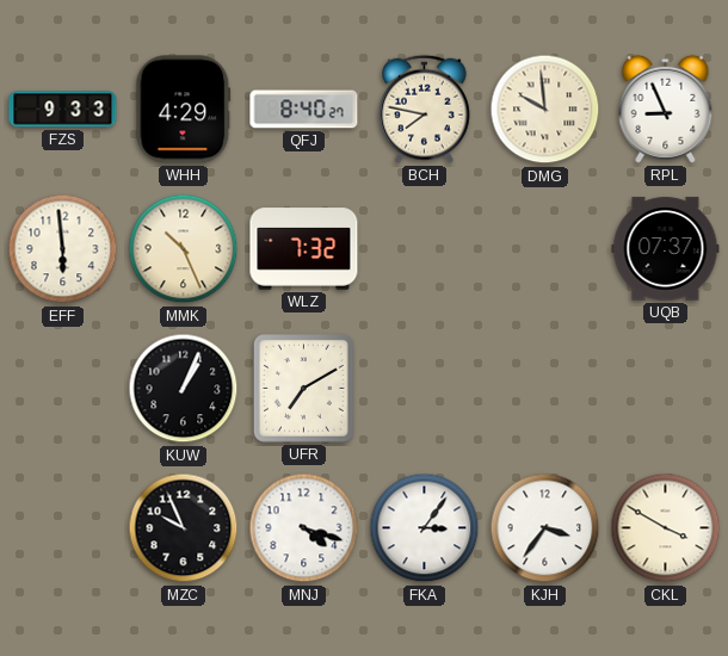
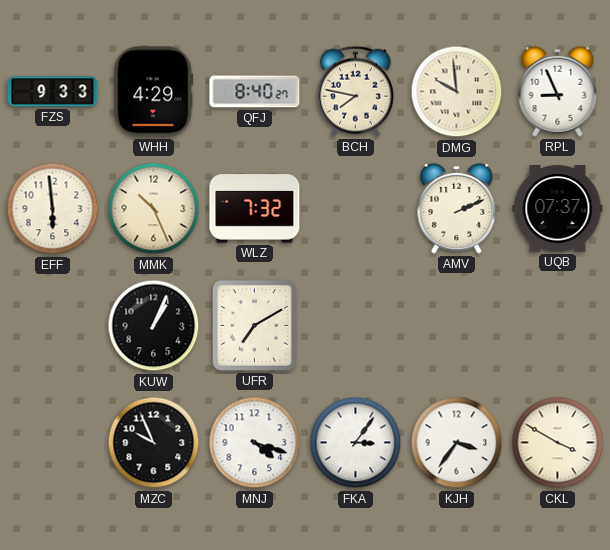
AMV: none -> 2:11 (457, 208)
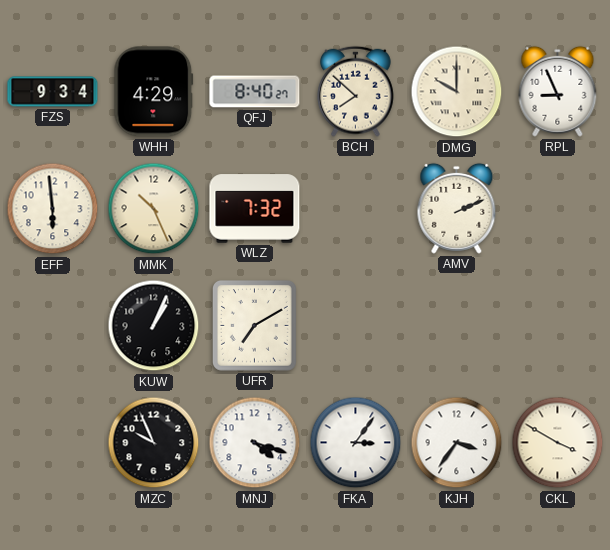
FZS: 9:33 -> 9:34 (53, 92)
BCH: 7:47 -> 7:52 (356, 91)
DMG: 9:59 -> 10:00 (457, 92)
UQB: 07:37 -> none (558, 209)
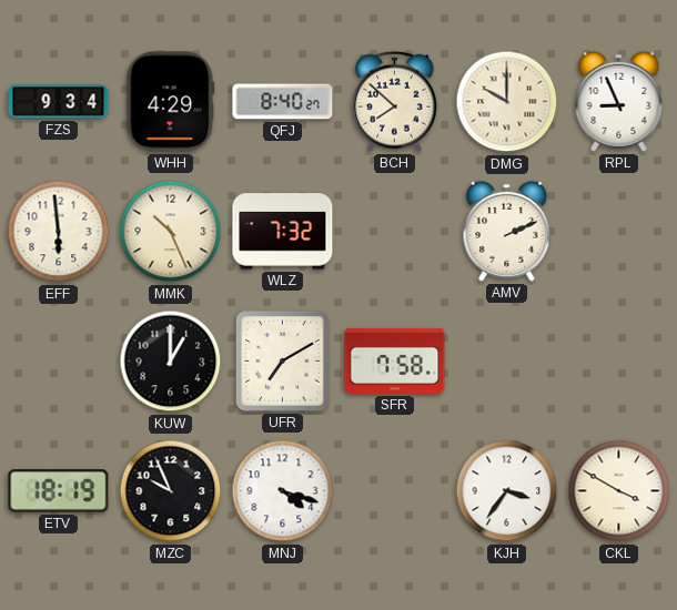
KUW: 1:04 -> 1:00 (171, 362)
SFR: none -> 7:58 (395, 360)
ETV: none -> 18:19 (59, 491)
FKA: 3:06 -> none (356, 443)
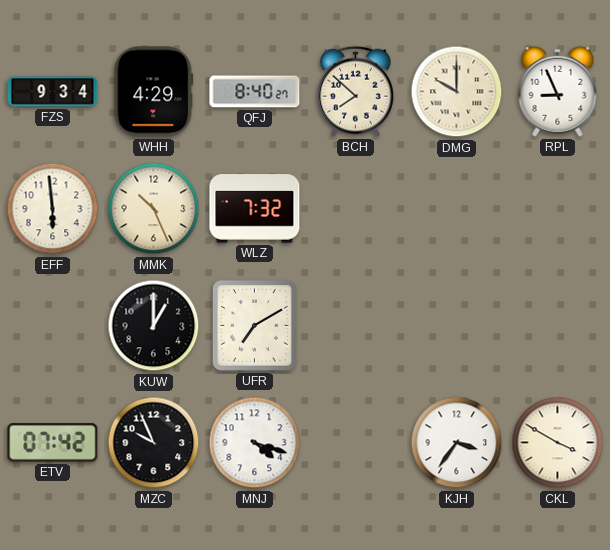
AMV: 2:11 -> none (507, 231)
SFR: 7:58 -> none (395, 360)
ETV: 18:19 -> 07:42 (53, 443)
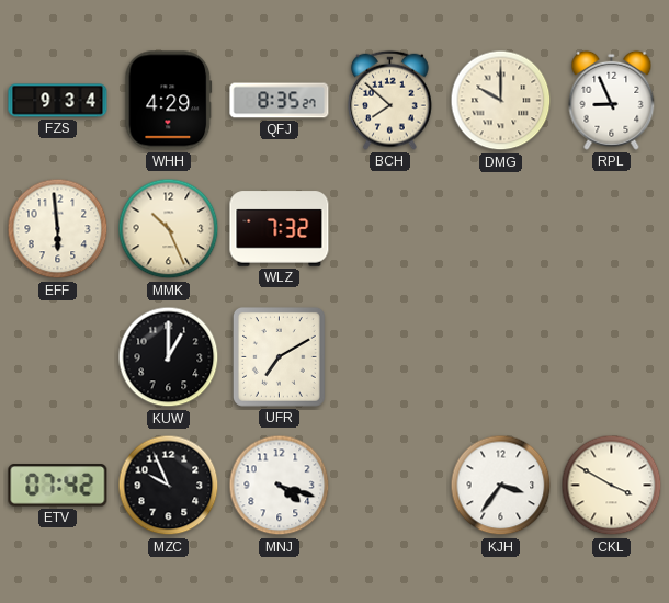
QFJ: 8:40 -> 8:35 (280, 101)
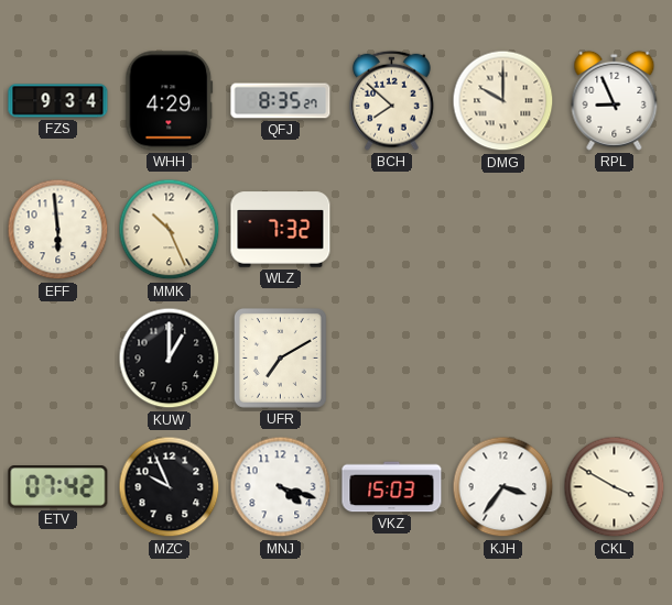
VKZ: none -> 15:03 (392, 487)
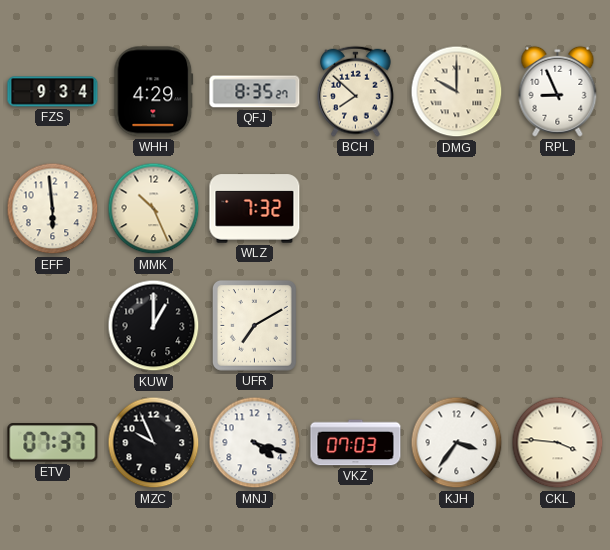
ETV: 07:42 -> 07:37 (53, 443)
VKZ: 15:03 -> 07:03 (356, 443)
CKL: 3:50 -> 3:46 (558, 443)
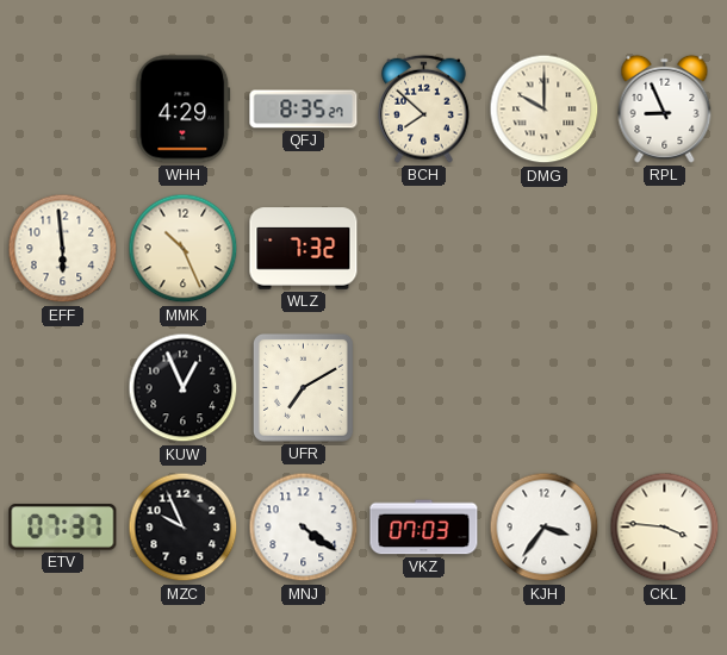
FZS: 9:34 -> none (53, 92)
KUW: 1:00 -> 12:56 (184, 388)
MNJ: 4:18 -> 4:21 (304, 528)
